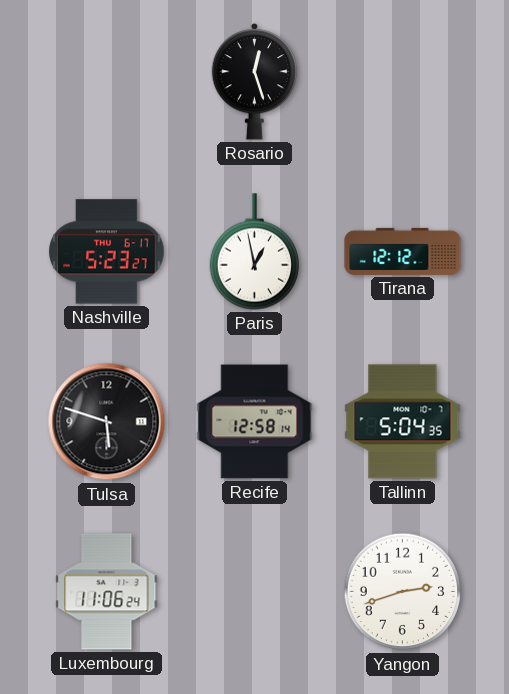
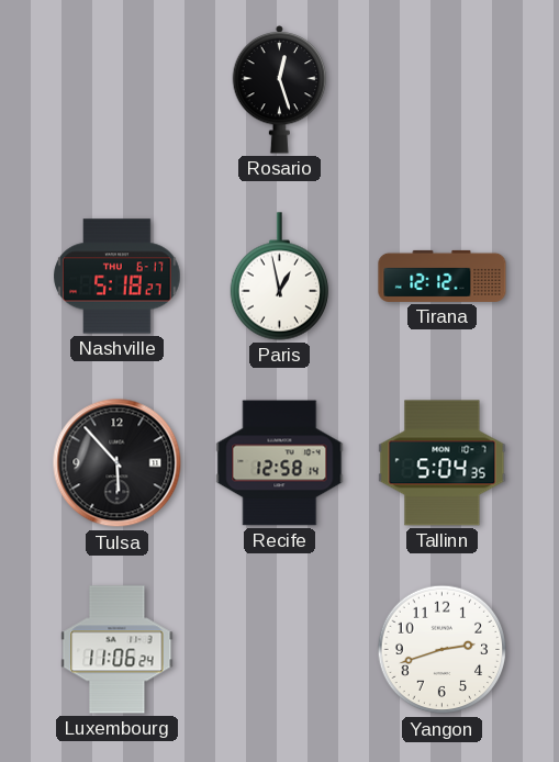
Nashville: 5:23 -> 5:18 (118, 277)
Tulsa: 5:48 -> 5:53 (118, 463)
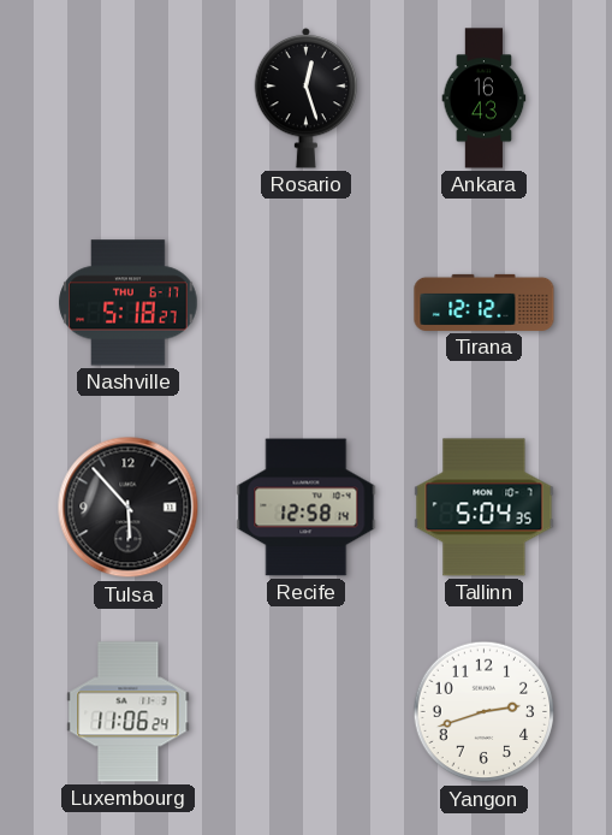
Ankara: none -> 16:43 (485, 99)
Paris: 12:58 -> none (279, 277)
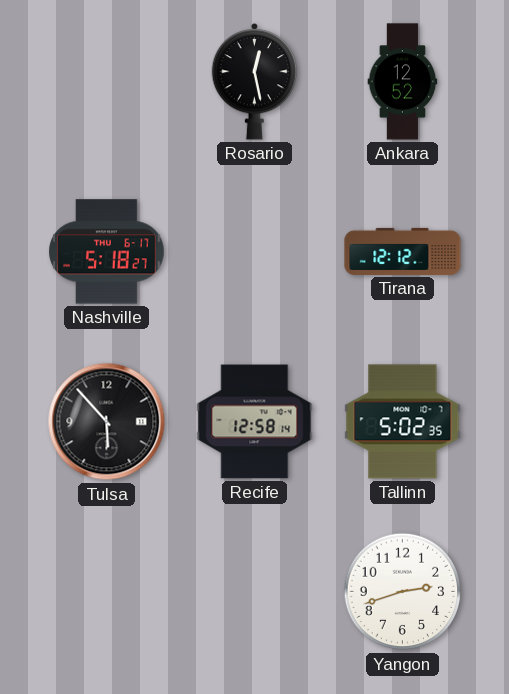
Rosario: 12:27 -> 12:28 (255, 81)
Ankara: 16:43 -> 12:52 (403, 82)
Tallinn: 5:04 -> 5:02 (403, 422)
Luxembourg: 11:06 -> none (129, 712)
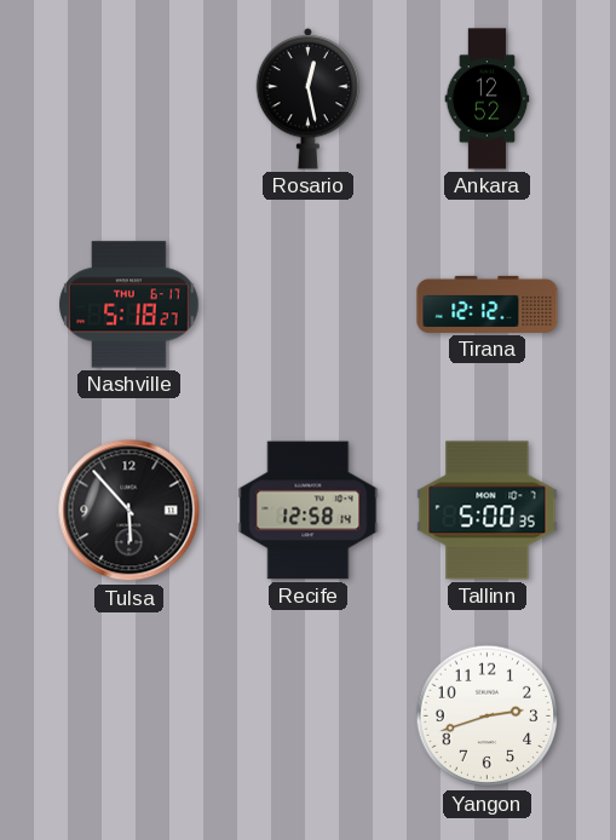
Tallinn: 5:02 -> 5:00 (488, 511)
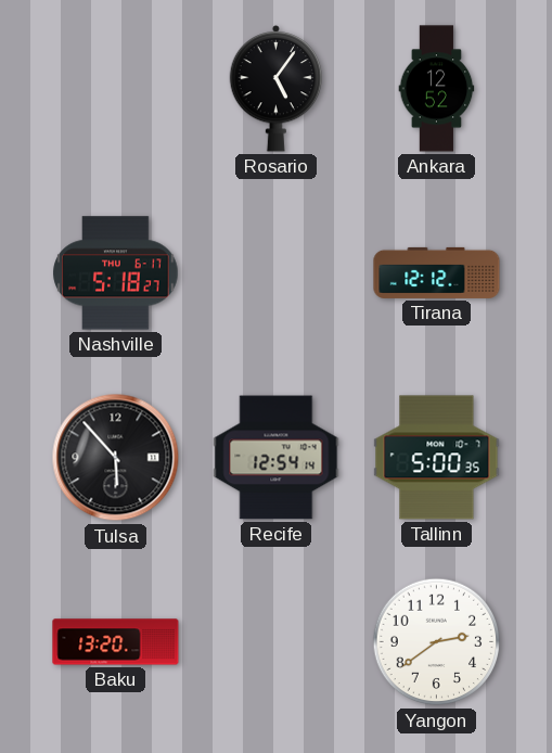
Rosario: 12:28 -> 5:06 (277, 88)
Recife: 12:58 -> 12:54 (277, 458)
Baku: none -> 13:20 (116, 642)
Yangon: 2:42 -> 2:39 (437, 642)
